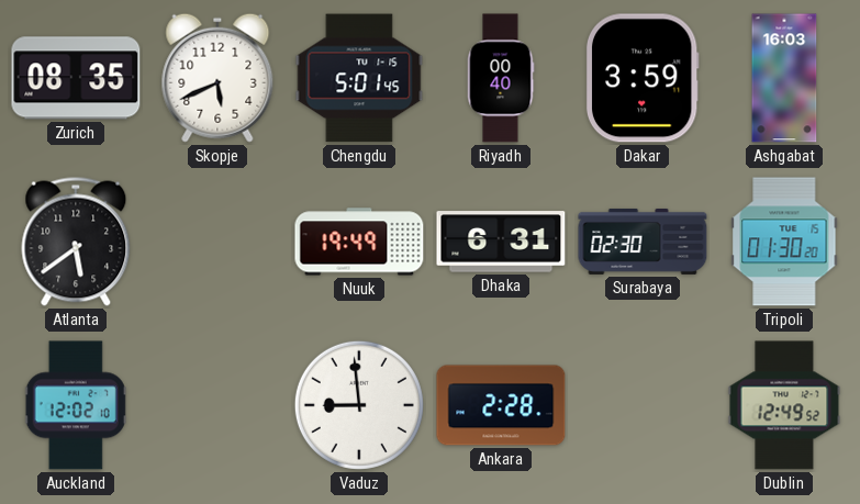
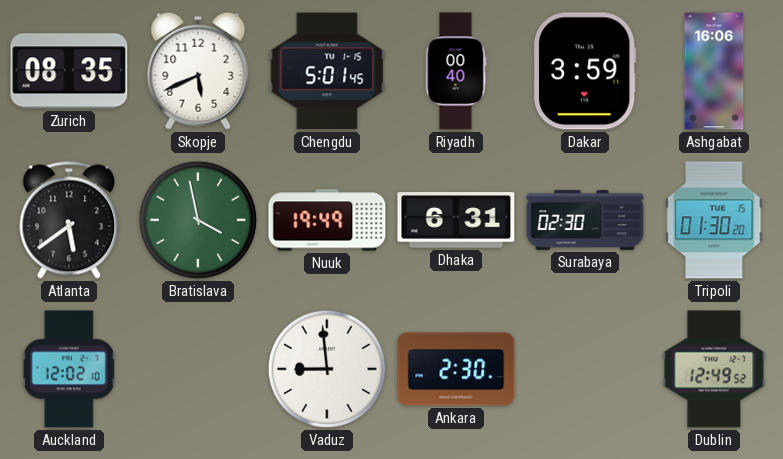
Ashgabat: 16:03 -> 16:06 (714, 71)
Bratislava: none -> 3:58 (198, 220)
Ankara: 2:28 -> 2:30 (456, 369)
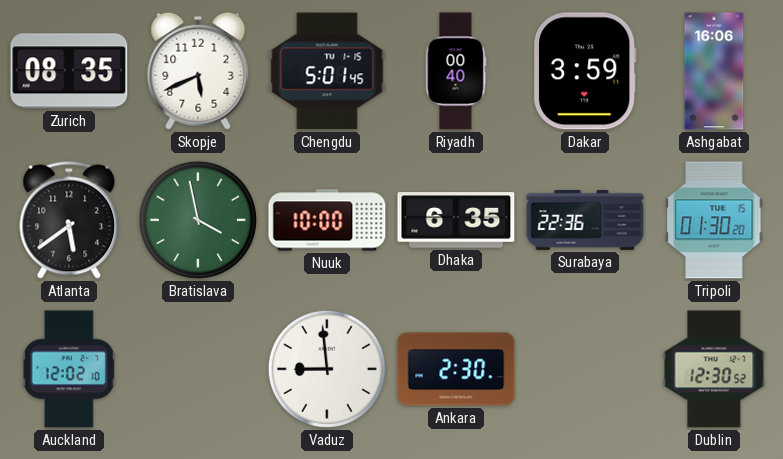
Nuuk: 19:49 -> 10:00 (327, 220)
Dhaka: 6:31 -> 6:35 (456, 220)
Surabaya: 02:30 -> 22:36 (585, 220)
Dublin: 12:49 -> 12:30 (714, 369)
